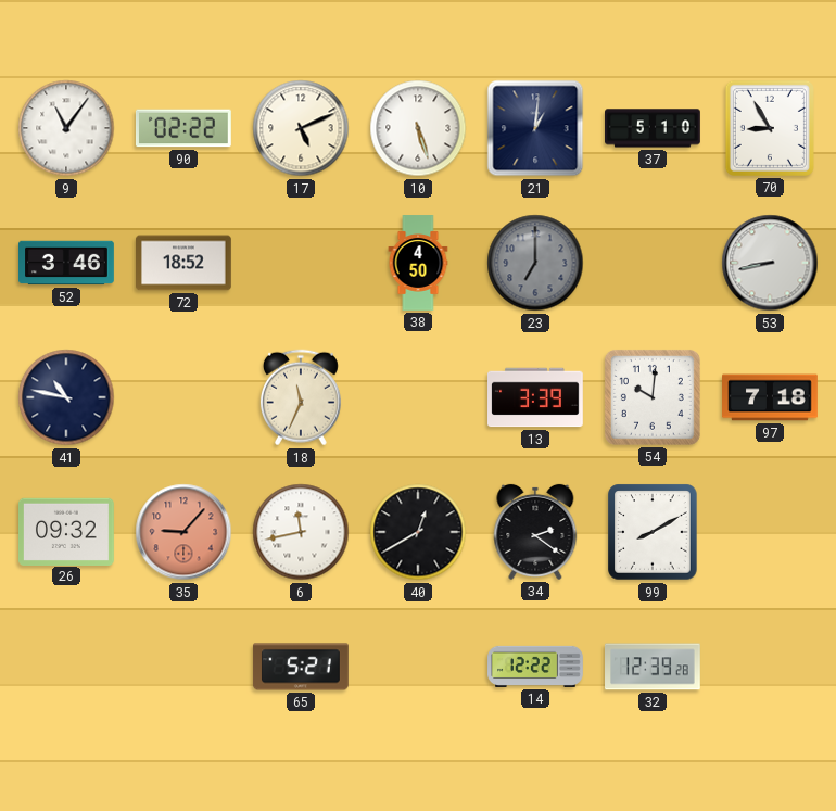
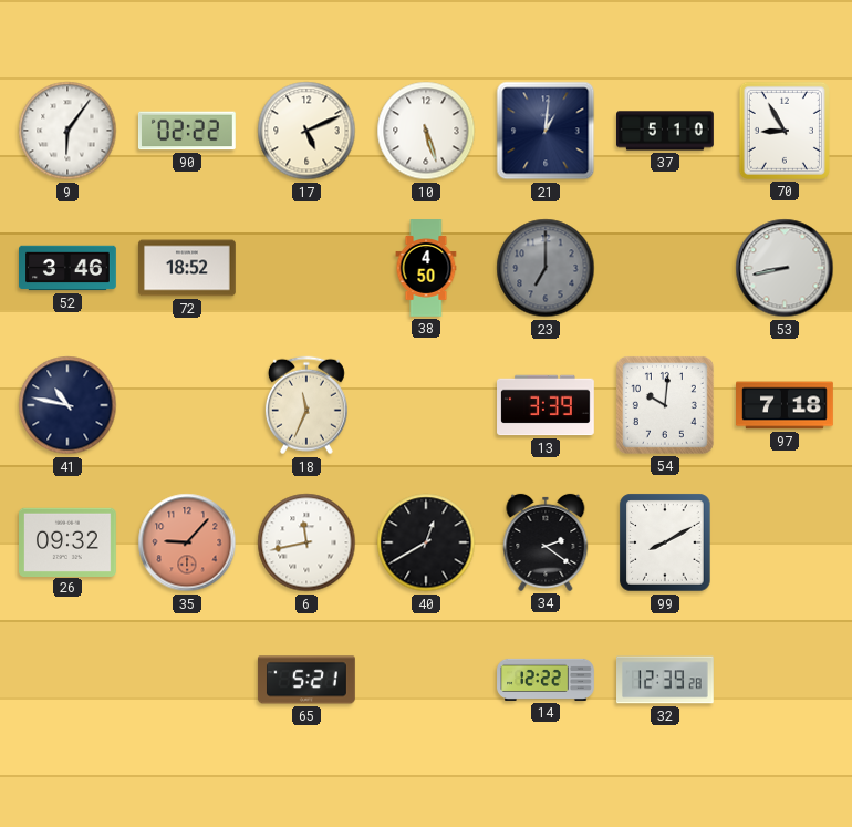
9: 11:06 -> 6:06 (67, 131)
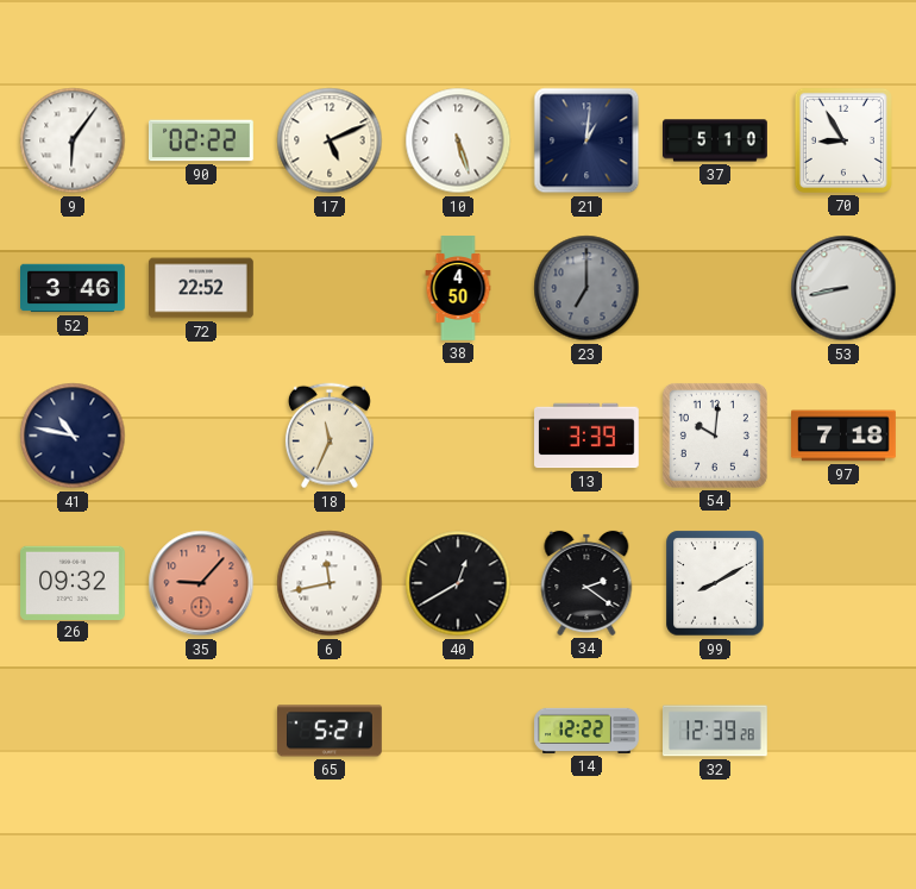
72: 18:52 -> 22:52 (202, 288)
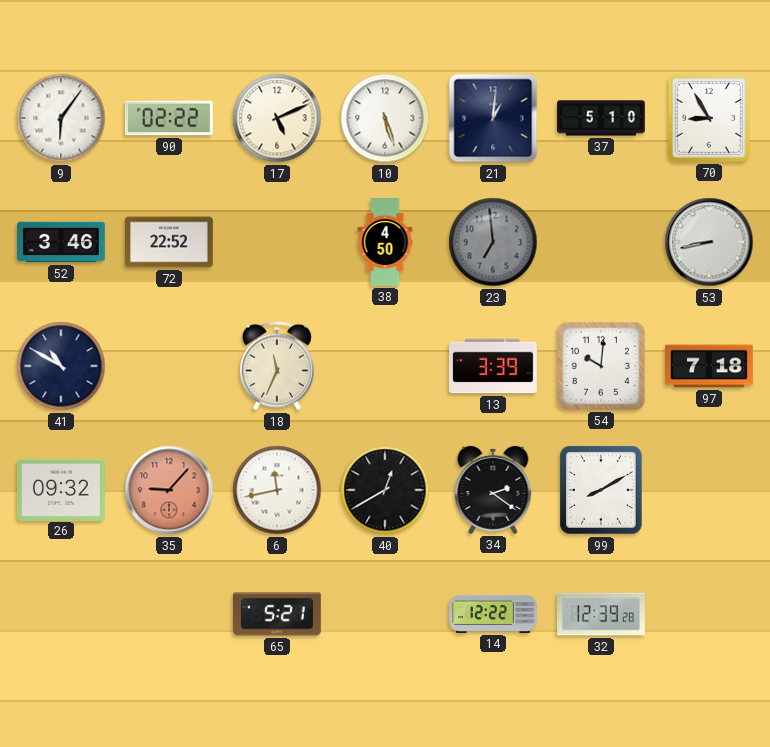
23: 7:00 -> 6:59 (493, 242)
41: 10:47 -> 10:50 (61, 366)
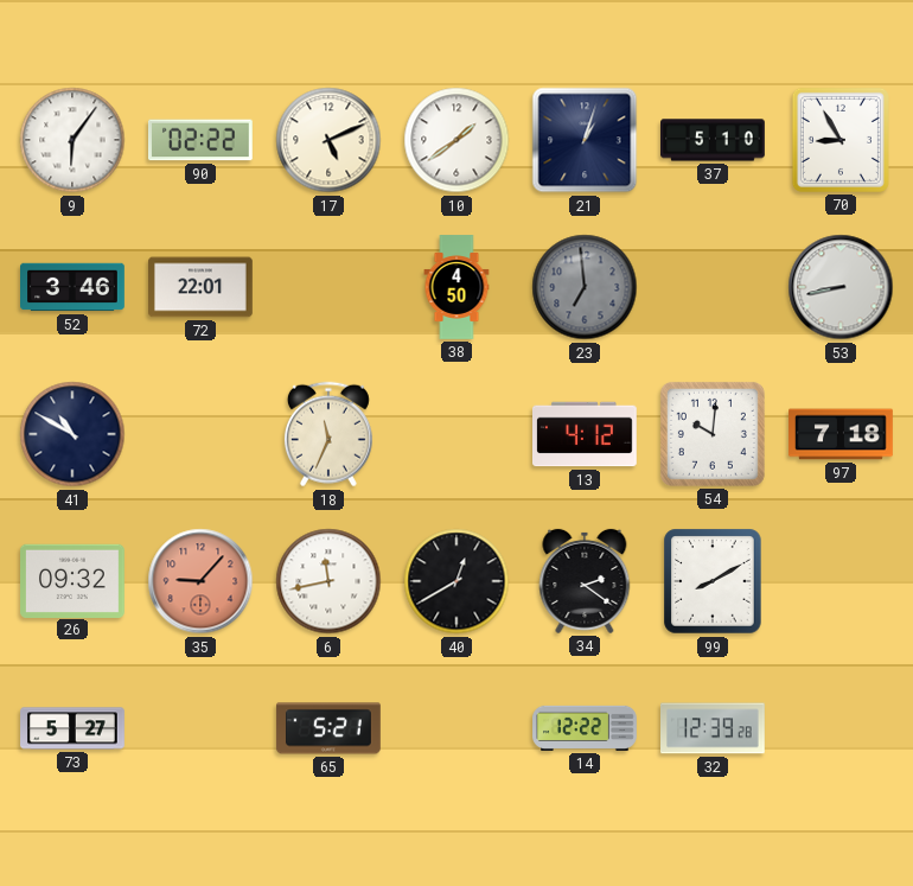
10: 5:27 -> 1:39 (456, 140)
21: 1:01 -> 1:03 (585, 140)
72: 22:52 -> 22:01 (202, 287)
13: 3:39 -> 4:12 (586, 434)
73: none -> 5:27 (72, 728)
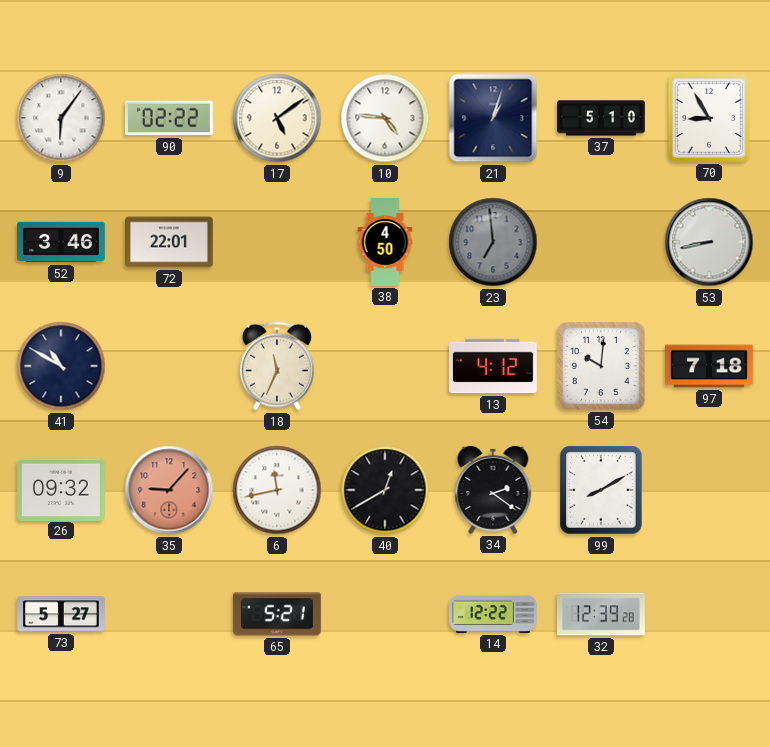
17: 5:11 -> 5:09 (277, 118)
10: 1:39 -> 4:46 (385, 118)
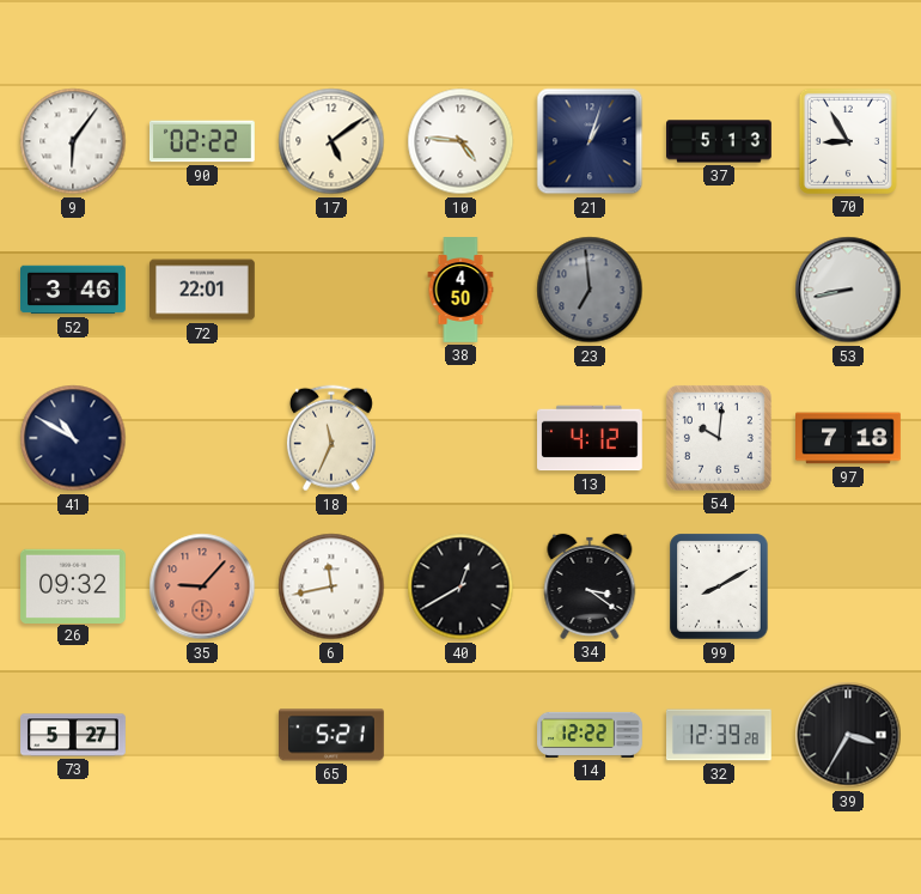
37: 5:10 -> 5:13 (720, 141)
34: 2:21 -> 3:21 (590, 586)
39: none -> 3:35 (848, 735)
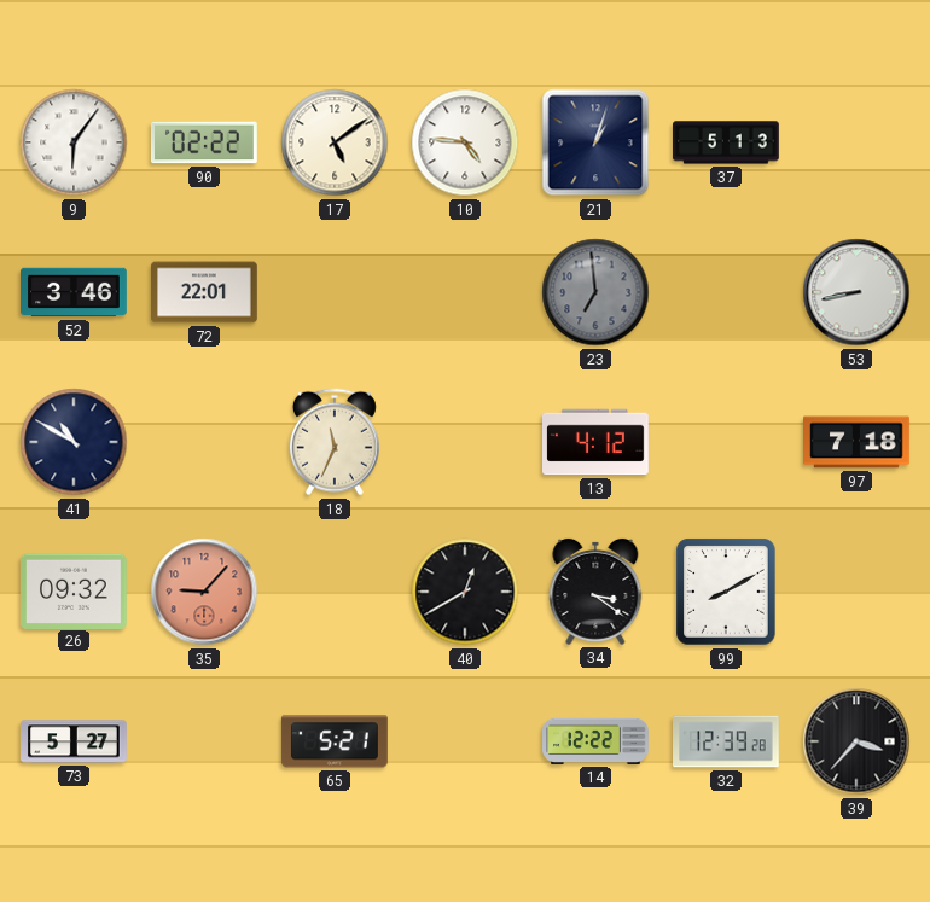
70: 8:55 -> none (848, 141)
38: 4:50 -> none (460, 290)
54: 10:01 -> none (719, 438)
6: 11:43 -> none (331, 586)
39: 3:35 -> 3:37 (856, 741)
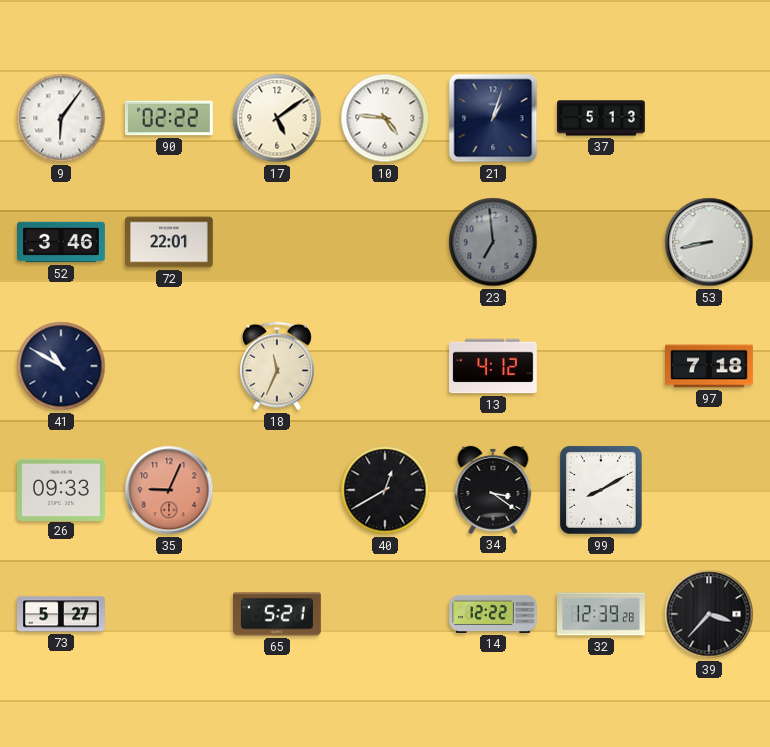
26: 09:32 -> 09:33 (62, 489)
35: 9:07 -> 9:04 (169, 490)
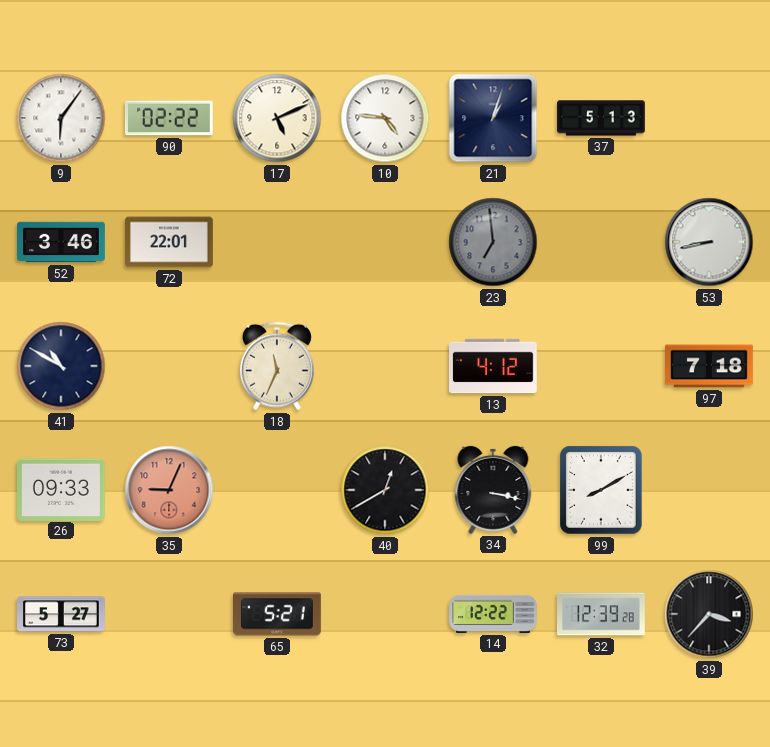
17: 5:09 -> 5:11 (277, 118)
34: 3:21 -> 3:17 (493, 490)
